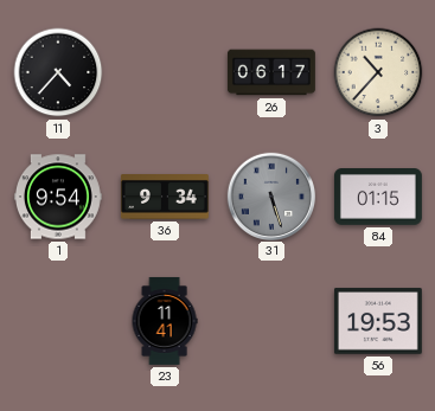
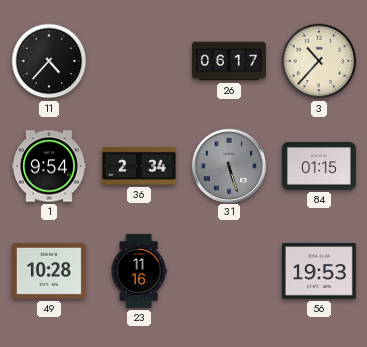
36: 9:34 -> 2:34 (139, 167)
49: none -> 10:28 (49, 271)
23: 11:41 -> 11:16 (139, 271)
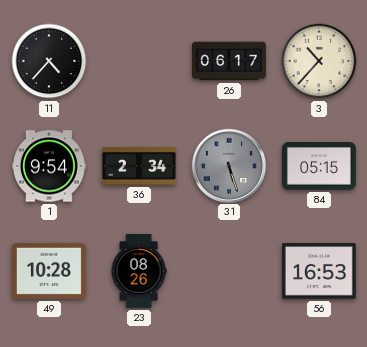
84: 01:15 -> 05:15 (319, 167)
23: 11:16 -> 08:26 (139, 271)
56: 19:53 -> 16:53 (319, 271)
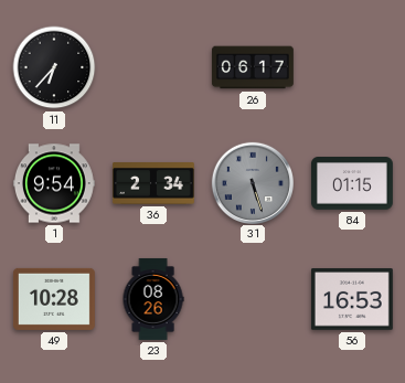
11: 4:37 -> 6:37 (54, 67)
3: 10:37 -> none (319, 61)
84: 05:15 -> 01:15 (352, 184)
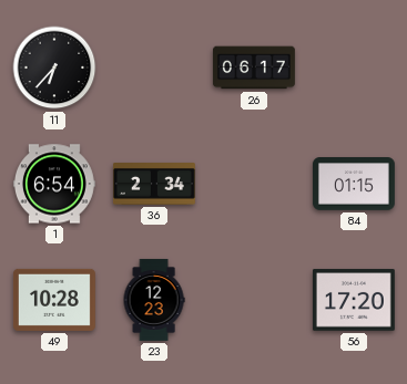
1: 9:54 -> 6:54 (54, 184)
31: 5:27 -> none (252, 182)
23: 08:26 -> 12:23 (154, 300)
56: 16:53 -> 17:20 (354, 300)
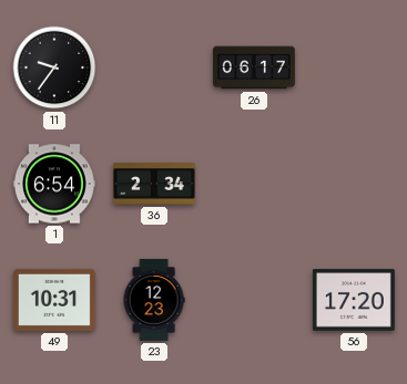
11: 6:37 -> 9:36 (54, 68)
84: 01:15 -> none (354, 185)
49: 10:28 -> 10:31 (54, 300)
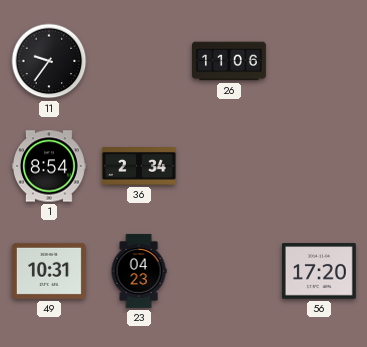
26: 06:17 -> 11:06 (229, 61)
1: 6:54 -> 8:54 (49, 166)
23: 12:23 -> 04:23 (139, 271)
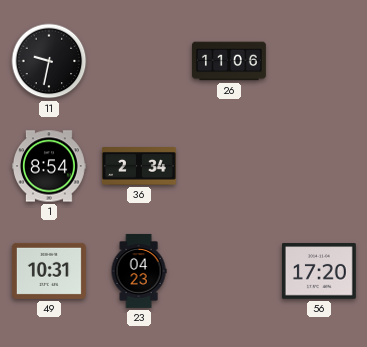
11: 9:36 -> 9:32 (49, 61)
